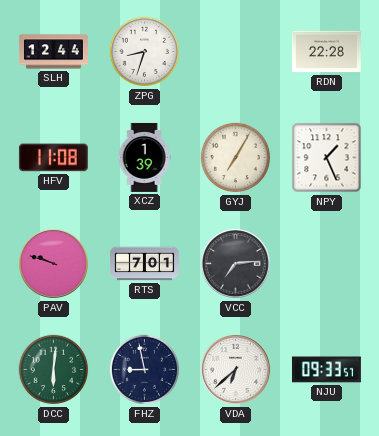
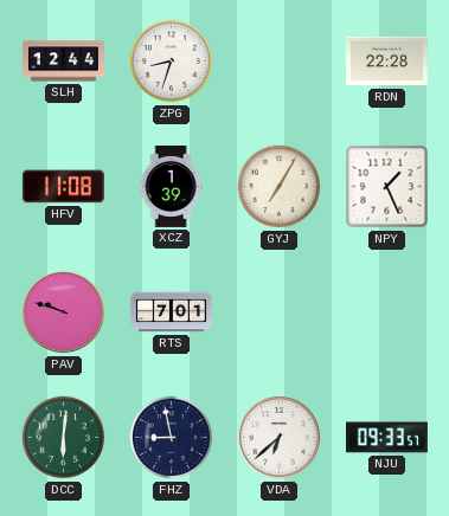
VCC: 7:14 -> none (236, 264)
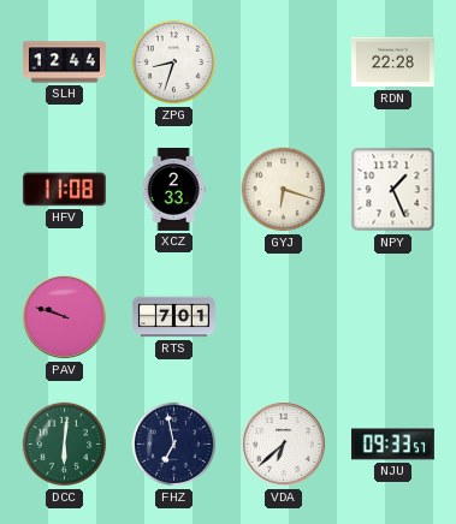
XCZ: 1:39 -> 2:33 (173, 189)
GYJ: 7:05 -> 6:18 (284, 190)
FHZ: 8:58 -> 6:58 (174, 445)
